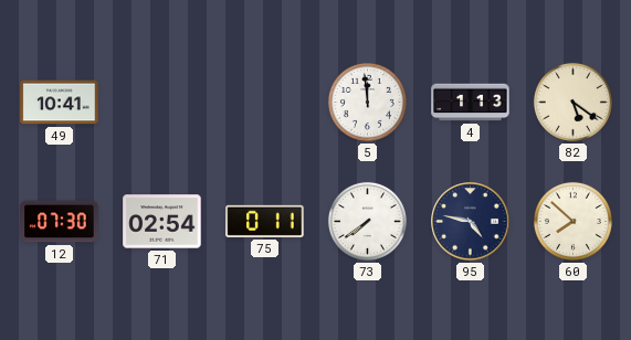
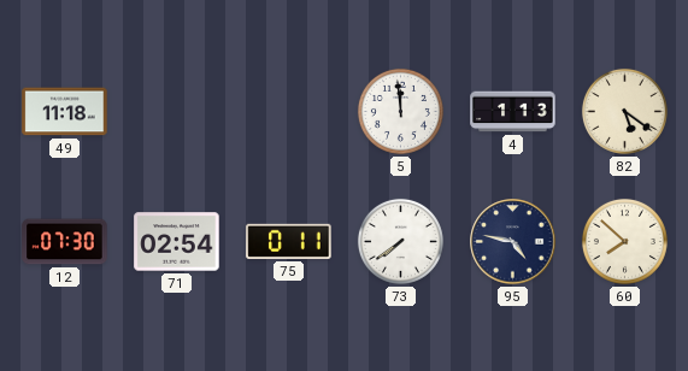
49: 10:41 -> 11:18 (65, 112)
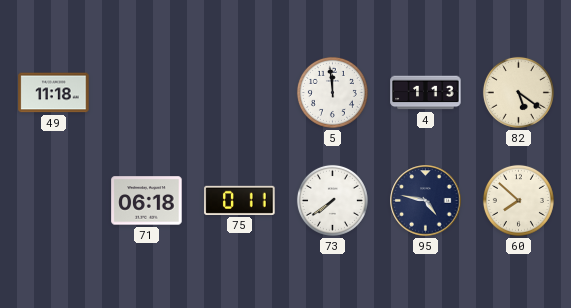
12: 07:30 -> none (65, 242)
71: 02:54 -> 06:18 (147, 201)
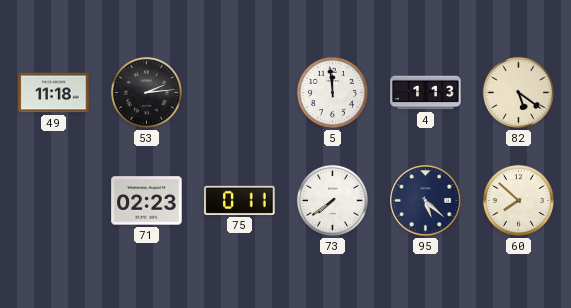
53: none -> 2:14 (146, 92)
71: 06:18 -> 02:23 (147, 201)
95: 4:47 -> 5:22 (426, 201)
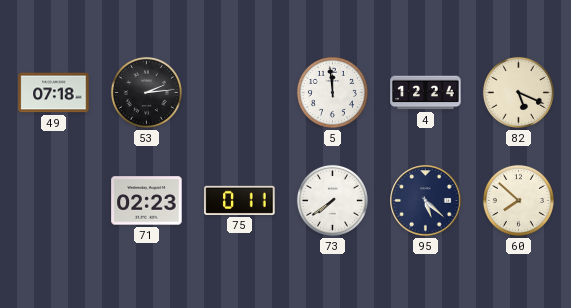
49: 11:18 -> 07:18 (54, 93)
4: 1:13 -> 12:24 (426, 93)
82: 5:21 -> 5:19 (518, 92)
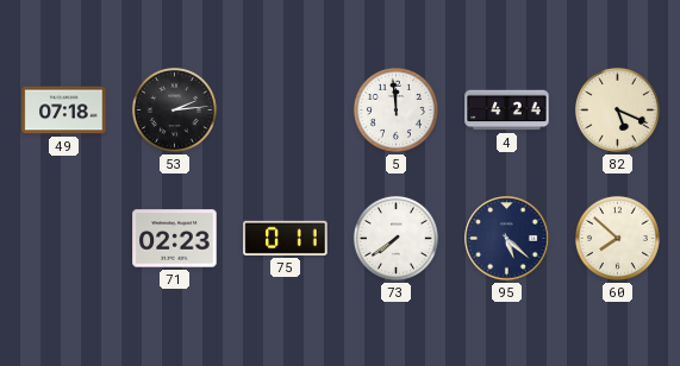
4: 12:24 -> 4:24 (507, 111)
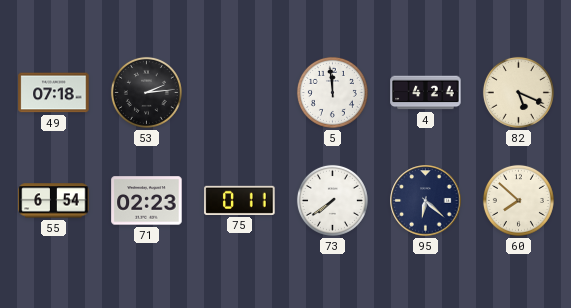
55: none -> 6:54 (54, 201)
95: 5:22 -> 6:22 (426, 201)
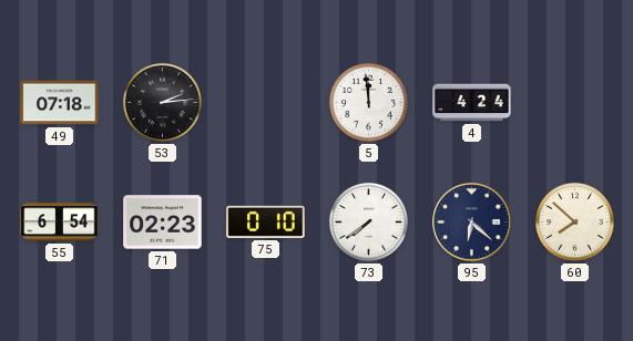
82: 5:19 -> none (518, 92)
75: 0:11 -> 0:10 (266, 221)
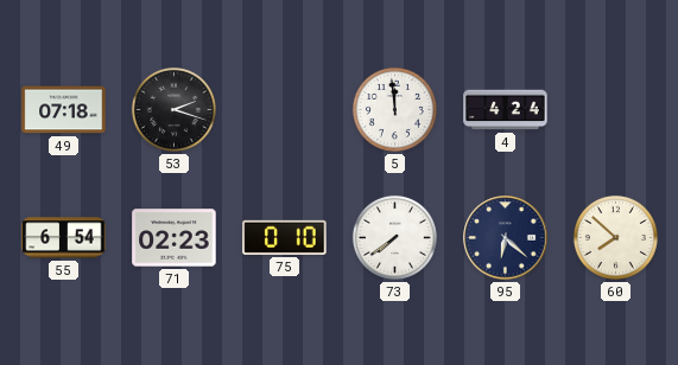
53: 2:14 -> 2:18 (173, 109)
